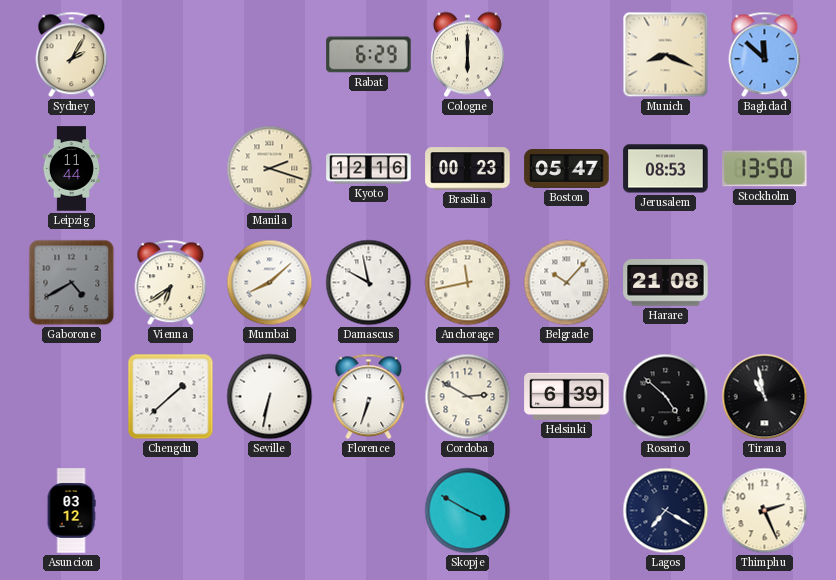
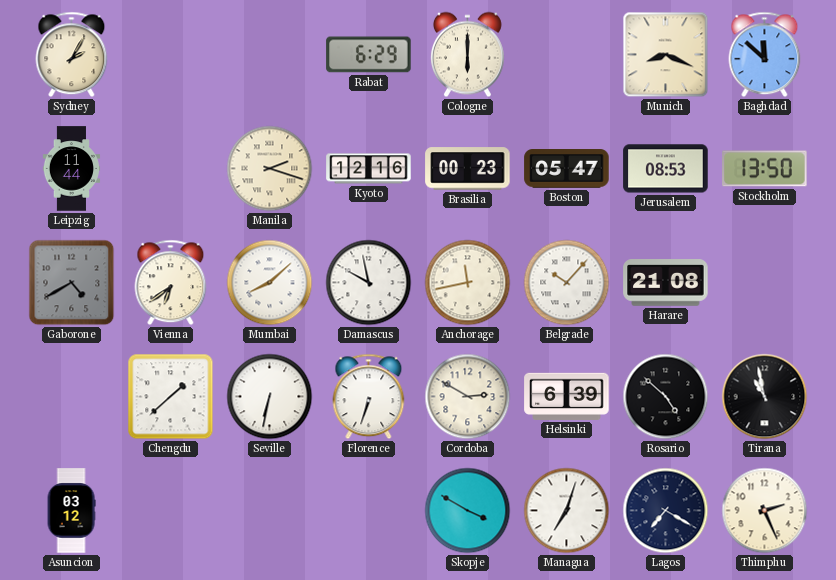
Managua: none -> 7:03 (567, 511)
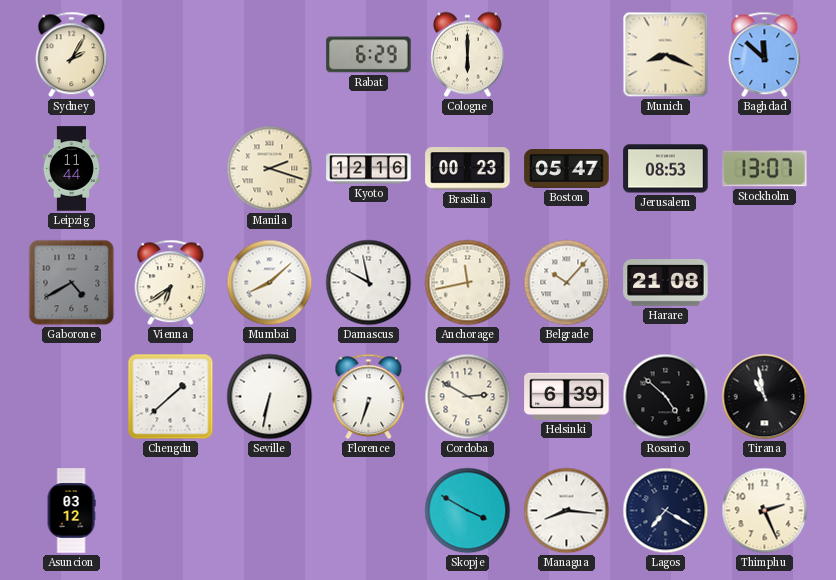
Stockholm: 13:50 -> 13:07 (765, 169)
Managua: 7:03 -> 8:16 (567, 511)
